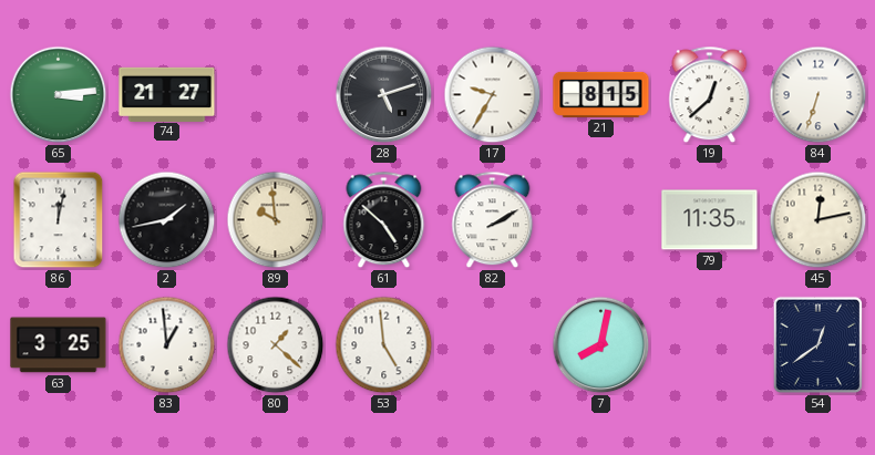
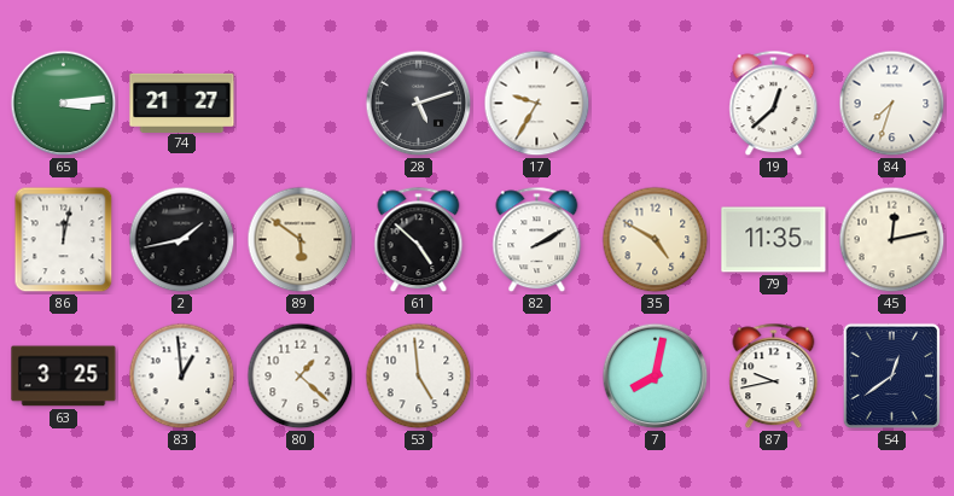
21: 8:15 -> none (601, 94)
84: 6:33 -> 7:33 (892, 104)
89: 9:59 -> 5:51 (301, 240)
35: none -> 4:50 (656, 240)
87: none -> 9:43 (774, 377)
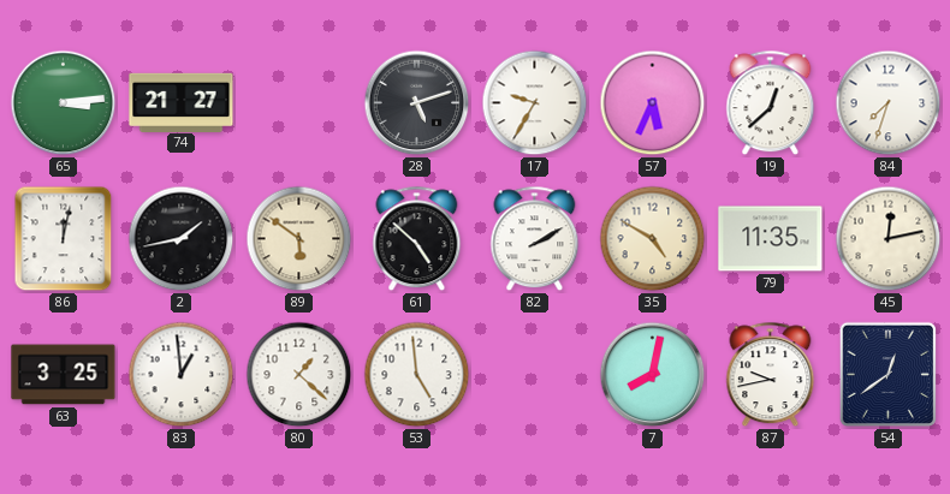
57: none -> 5:34 (653, 103)
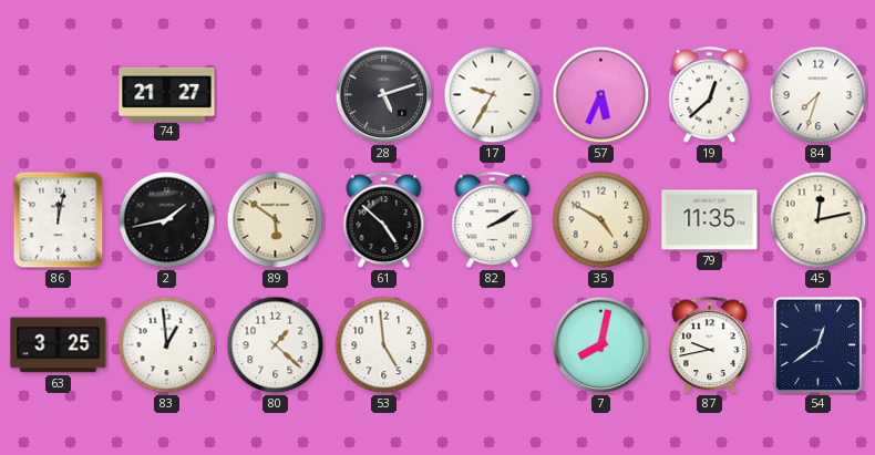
65: 3:14 -> none (64, 103)
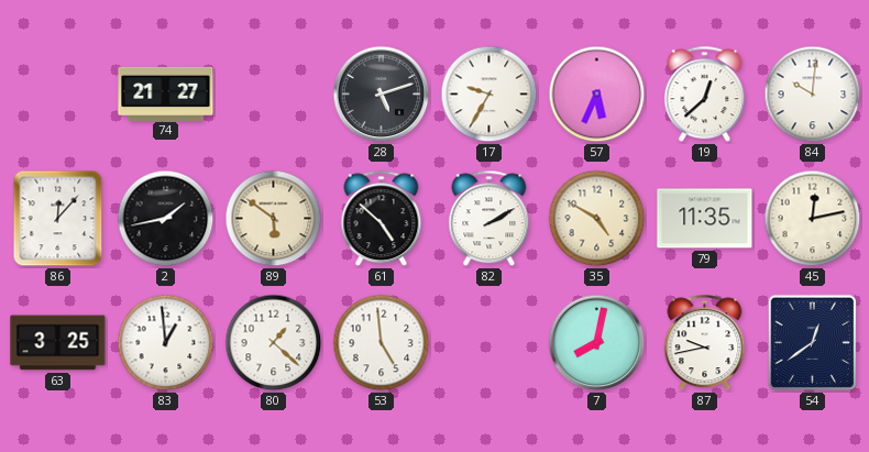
84: 7:33 -> 10:01 (813, 95)
86: 12:02 -> 12:07 (58, 219)
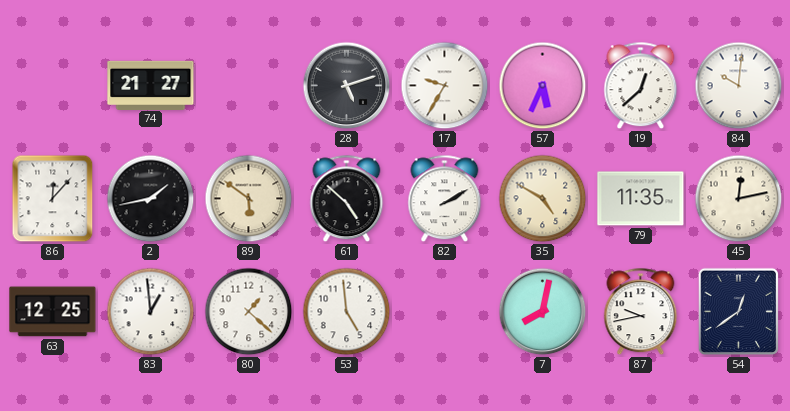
63: 3:25 -> 12:25 (53, 312)
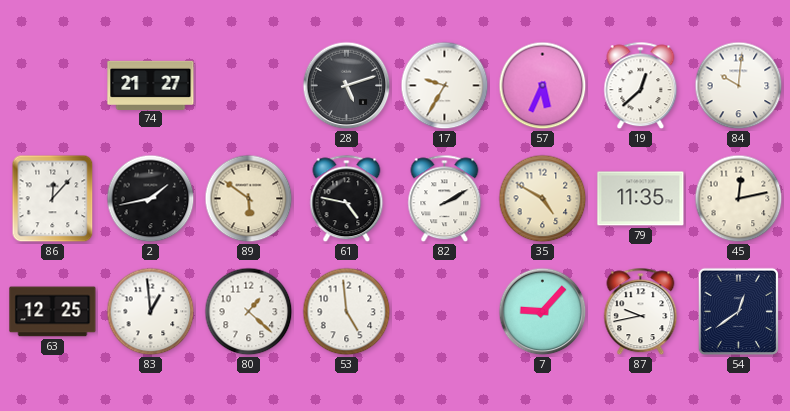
61: 4:52 -> 4:47 (347, 199)
7: 8:02 -> 9:07 (543, 312)
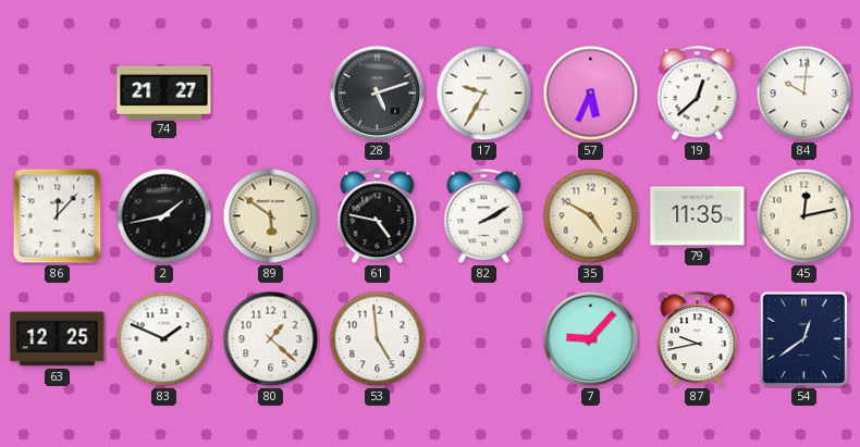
83: 12:59 -> 1:49 (164, 339)
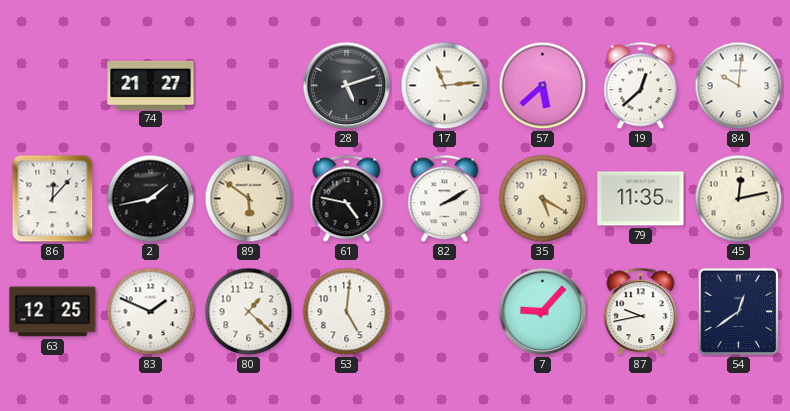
17: 9:35 -> 11:14 (445, 86)
57: 5:34 -> 5:38 (543, 86)
35: 4:50 -> 5:20 (543, 199)
53: 4:59 -> 5:01 (347, 312)
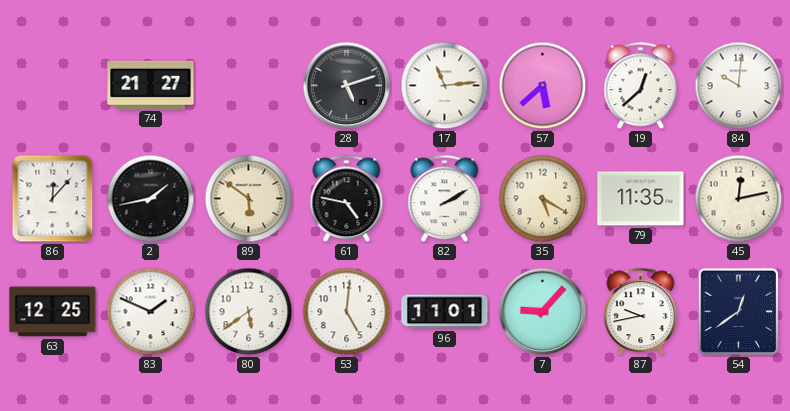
80: 1:22 -> 5:39 (249, 312)
96: none -> 11:01 (445, 312)
